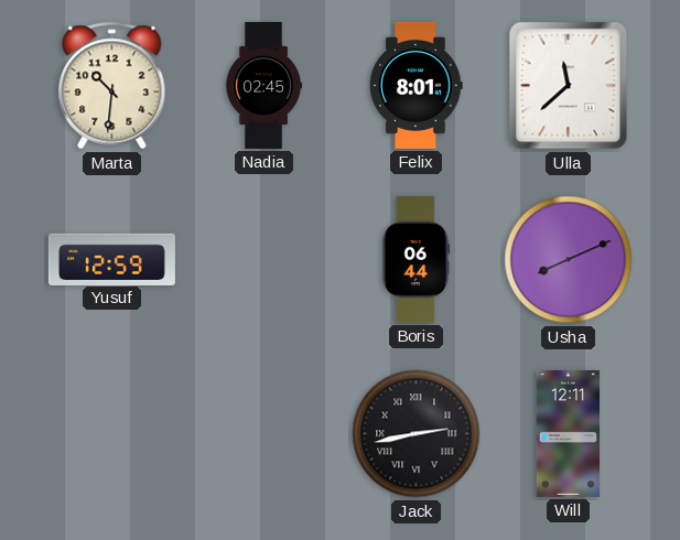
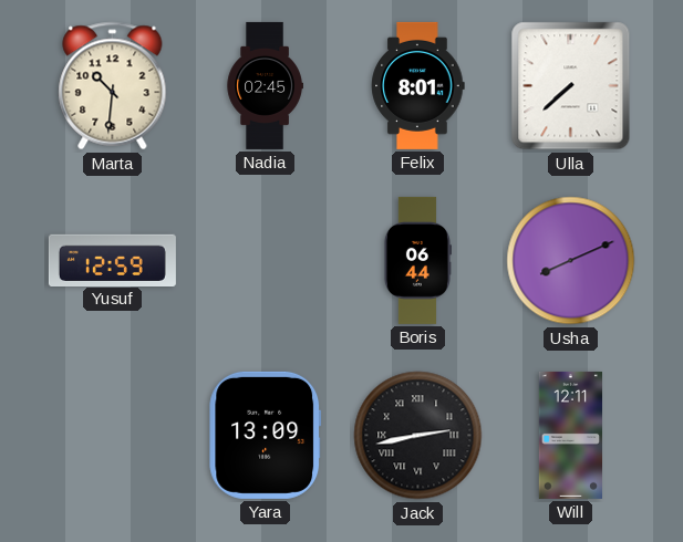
Ulla: 11:38 -> 7:38 (571, 86)
Yara: none -> 13:09 (266, 435)
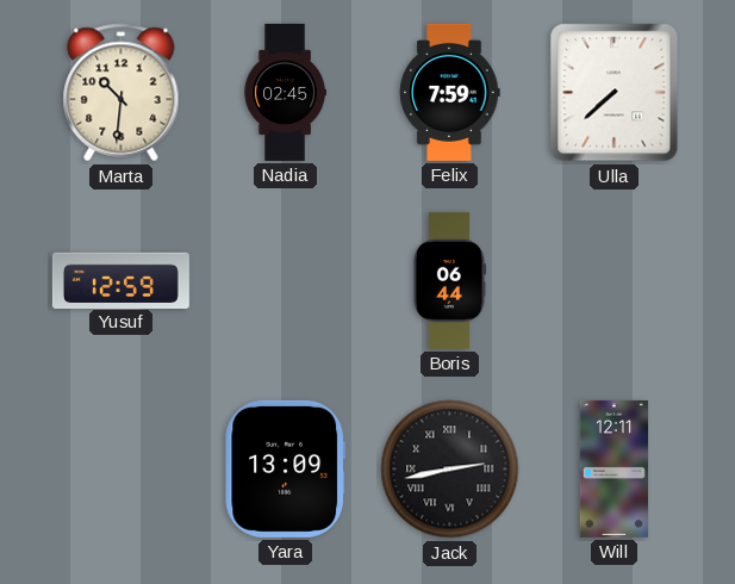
Felix: 8:01 -> 7:59 (450, 92)
Usha: 8:11 -> none (571, 261)
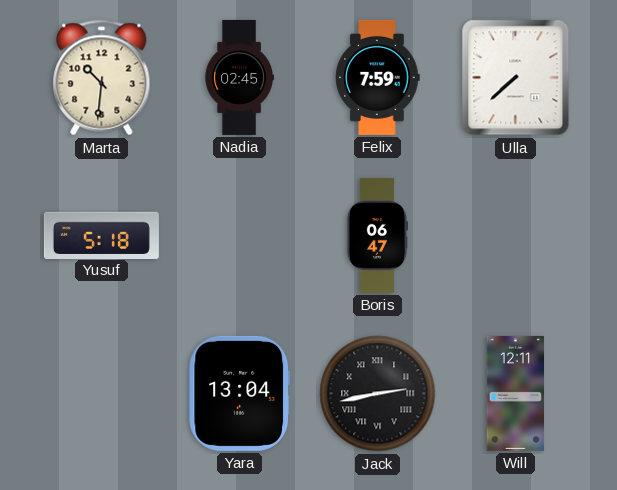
Yusuf: 12:59 -> 5:18 (101, 235)
Boris: 06:44 -> 06:47 (376, 235)
Yara: 13:09 -> 13:04 (240, 393)
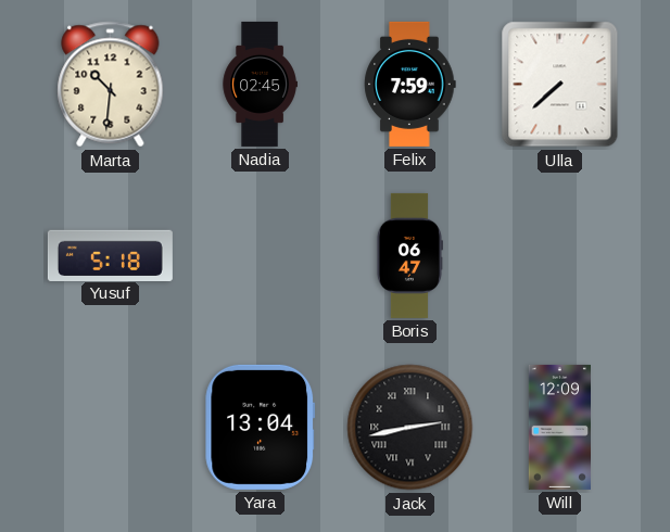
Will: 12:11 -> 12:09 (559, 427)
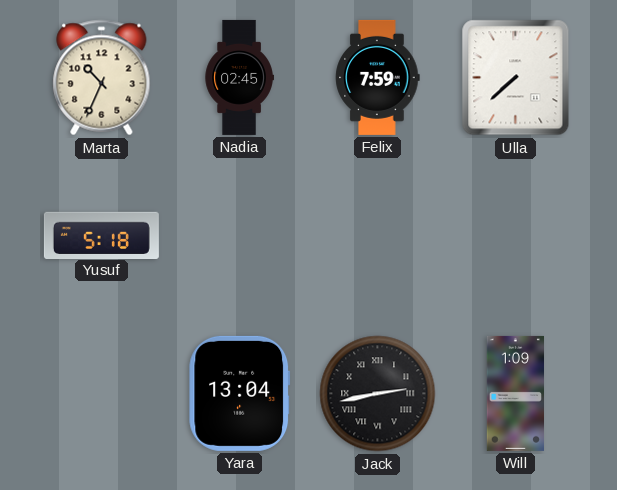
Marta: 10:31 -> 10:34 (102, 78)
Boris: 06:47 -> none (408, 255)
Will: 12:09 -> 1:09 (515, 393)
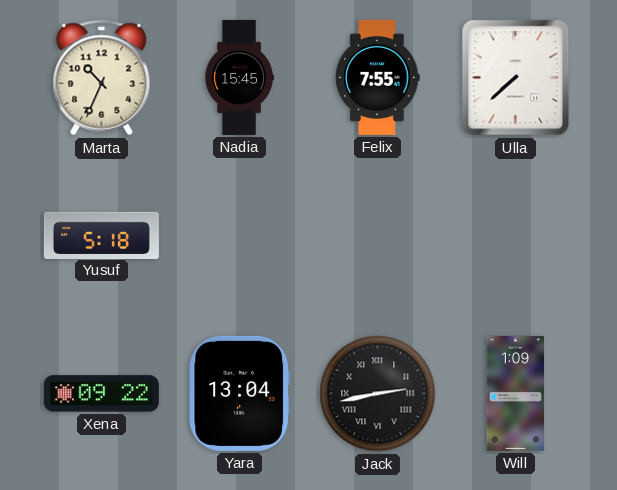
Nadia: 02:45 -> 15:45 (239, 77)
Felix: 7:59 -> 7:55 (378, 77)
Xena: none -> 09:22 (101, 394)
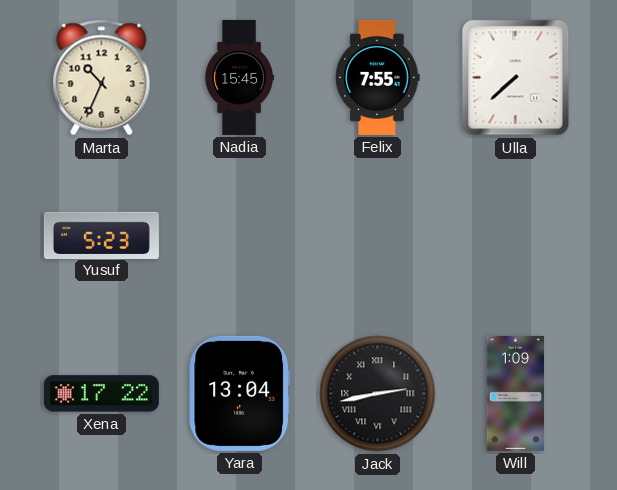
Yusuf: 5:18 -> 5:23 (101, 235)
Xena: 09:22 -> 17:22 (101, 394)
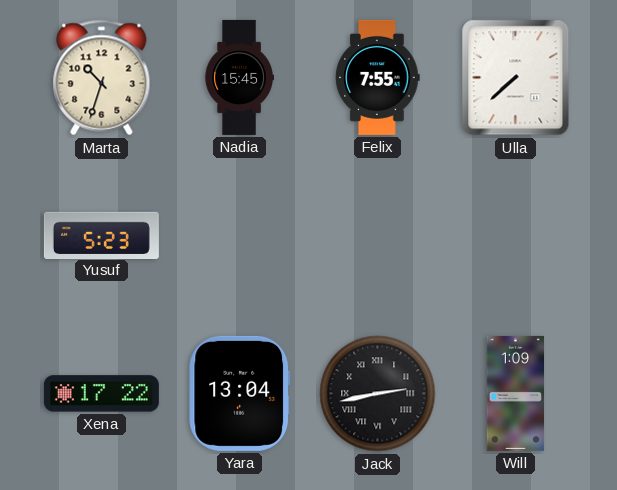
Marta: 10:34 -> 10:33 (102, 78)
